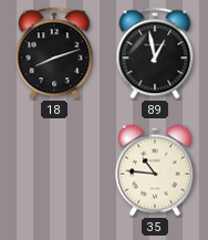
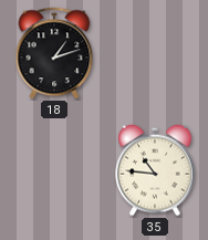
18: 8:12 -> 1:12 (54, 53)
89: 12:58 -> none (155, 53)
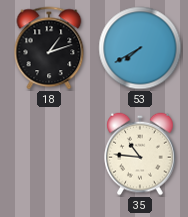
53: none -> 7:40 (140, 48)
